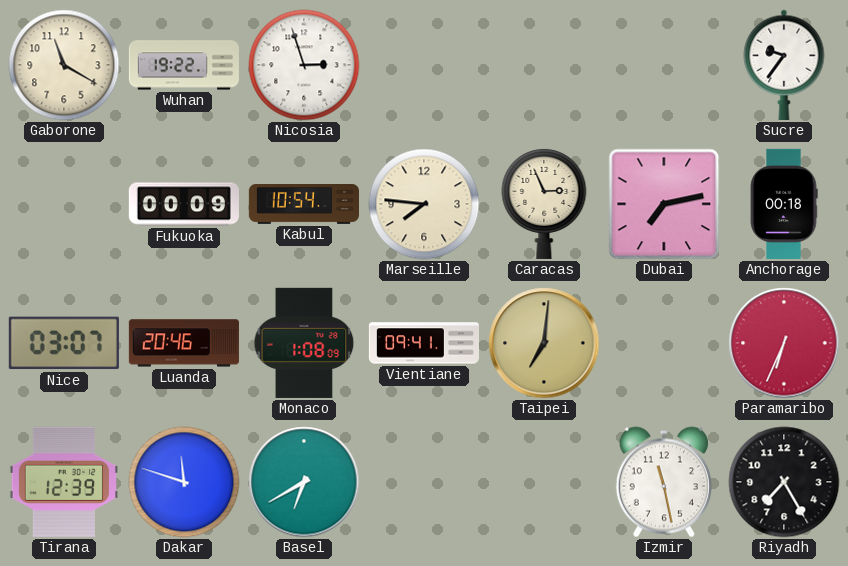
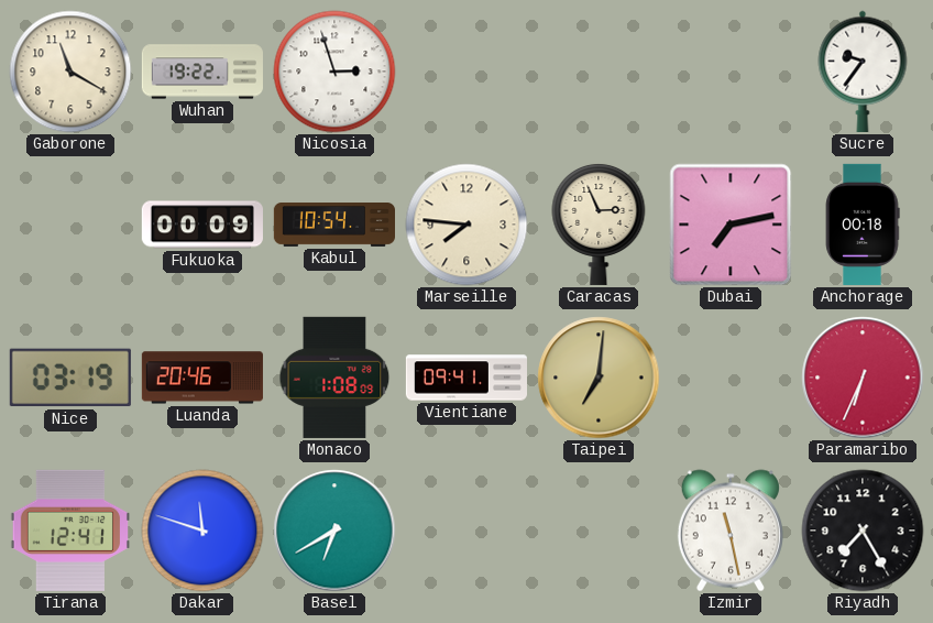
Nice: 03:07 -> 03:19 (70, 378)
Tirana: 12:39 -> 12:41 (69, 531)
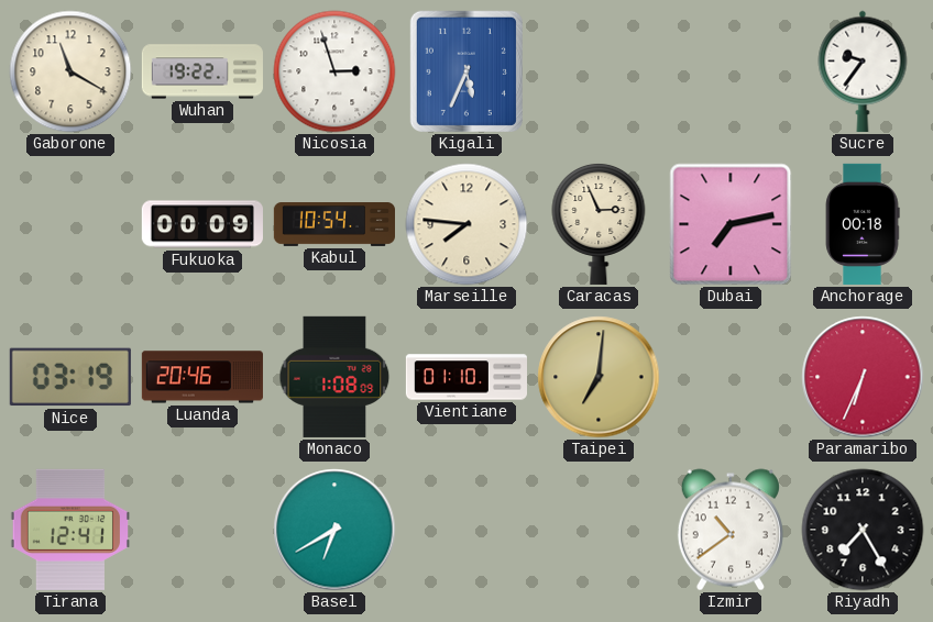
Kigali: none -> 5:34 (466, 71)
Vientiane: 09:41 -> 01:10 (465, 377)
Dakar: 11:48 -> none (202, 531)
Izmir: 11:28 -> 10:39 (731, 530)
